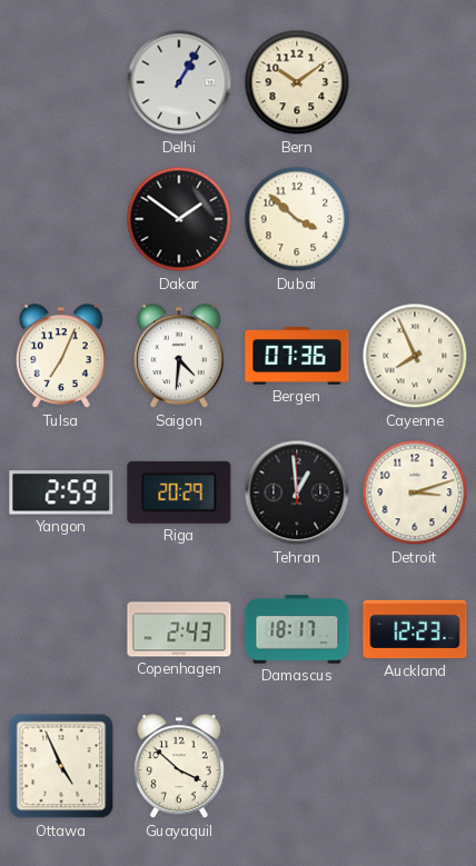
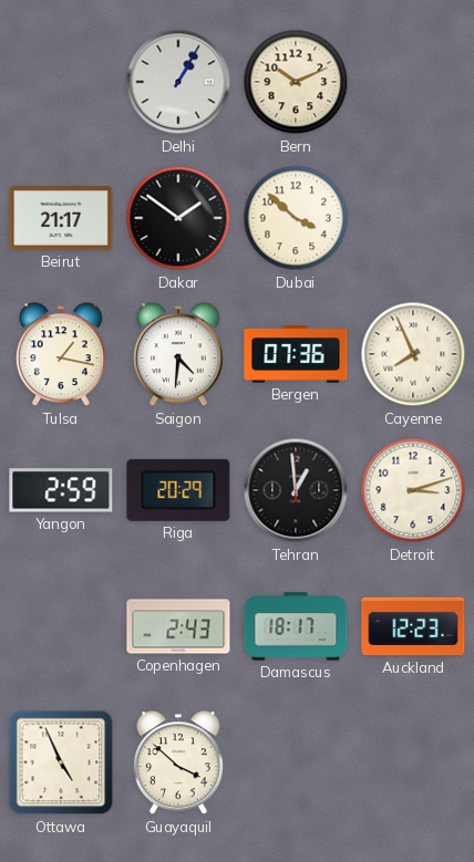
Bern: 10:09 -> 10:11 (296, 82)
Beirut: none -> 21:17 (61, 218)
Tulsa: 7:04 -> 1:17 (61, 355)
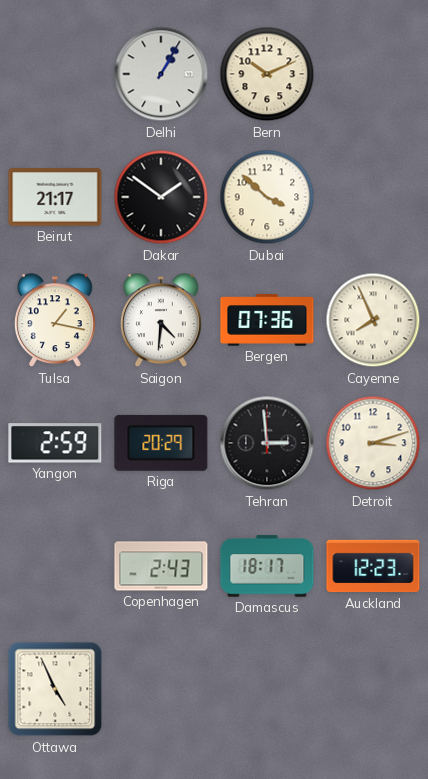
Tehran: 12:59 -> 2:59 (267, 443)
Guayaquil: 3:52 -> none (178, 764)
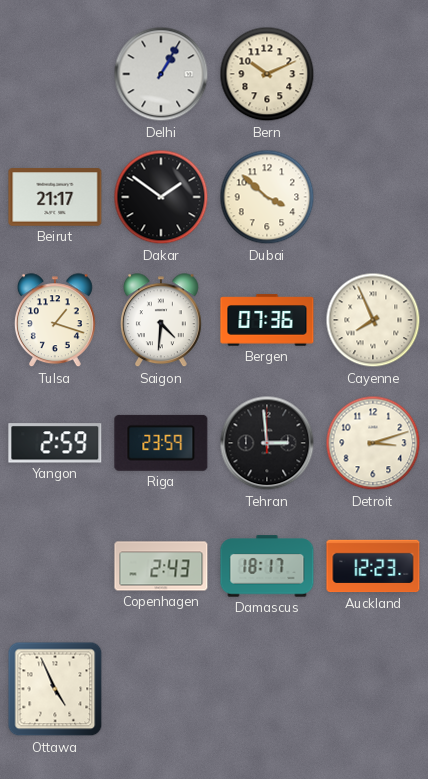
Tulsa: 1:17 -> 1:18 (55, 321)
Riga: 20:29 -> 23:59 (161, 443)
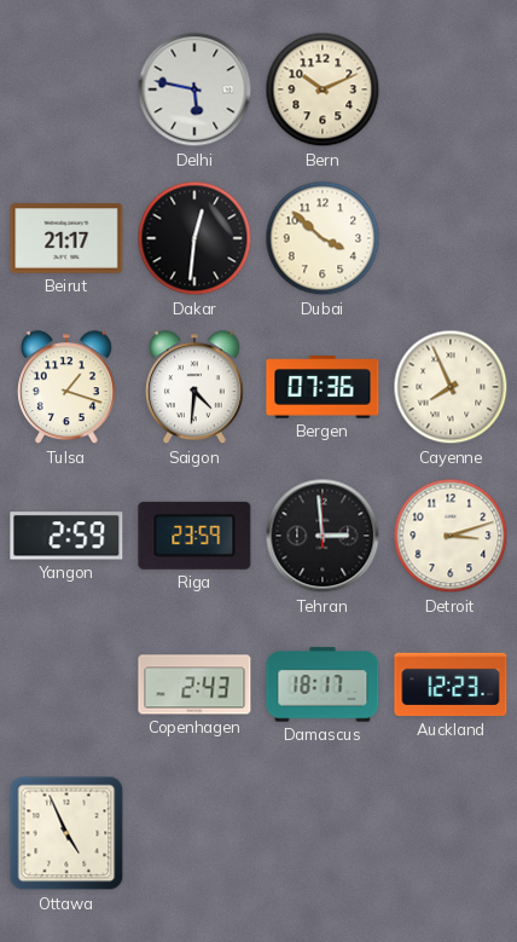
Delhi: 1:05 -> 5:47 (194, 89)
Dakar: 1:51 -> 12:31 (194, 238)
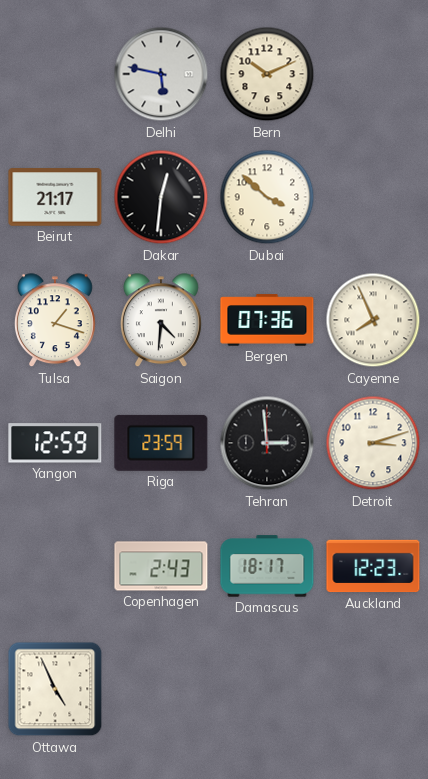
Yangon: 2:59 -> 12:59 (55, 443)
